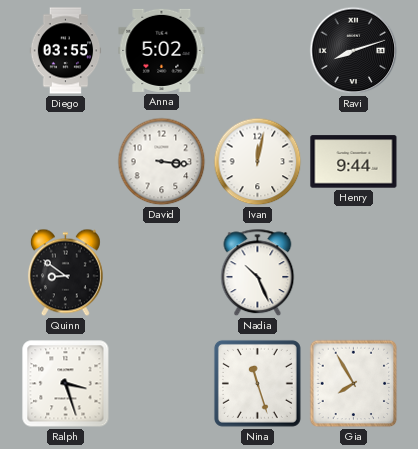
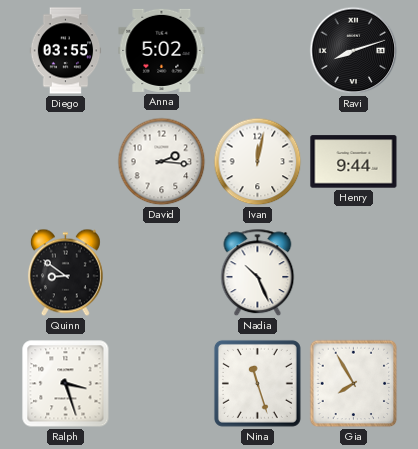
David: 3:16 -> 2:16 (162, 162)
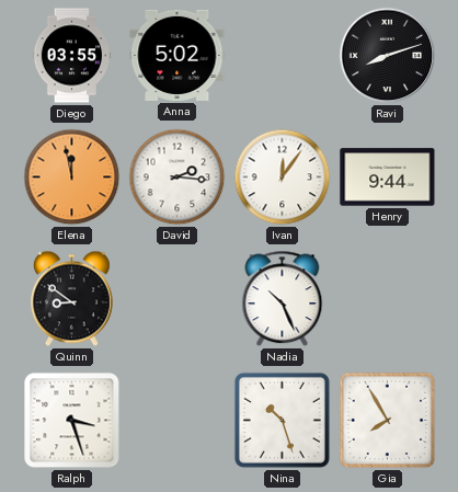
Elena: none -> 11:58 (72, 178)
Ivan: 12:02 -> 12:06 (283, 178)
Nina: 11:27 -> 10:27 (282, 420)
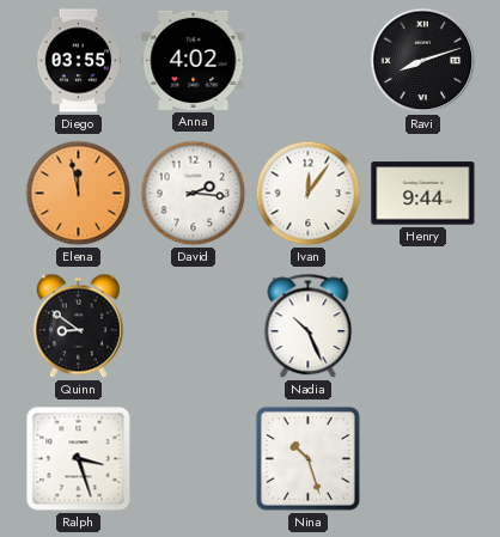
Anna: 5:02 -> 4:02 (194, 60)
Gia: 7:55 -> none (388, 421)
